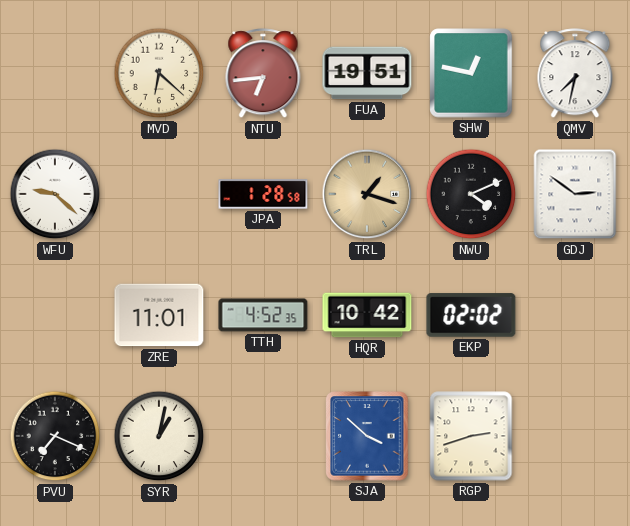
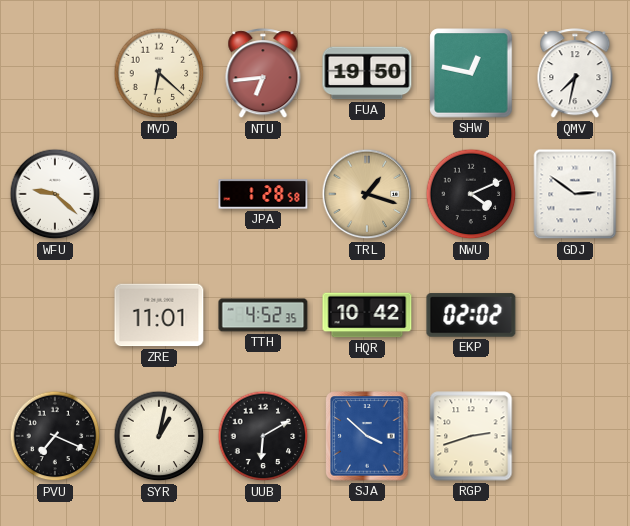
FUA: 19:51 -> 19:50 (367, 73)
UUB: none -> 6:10 (263, 436)
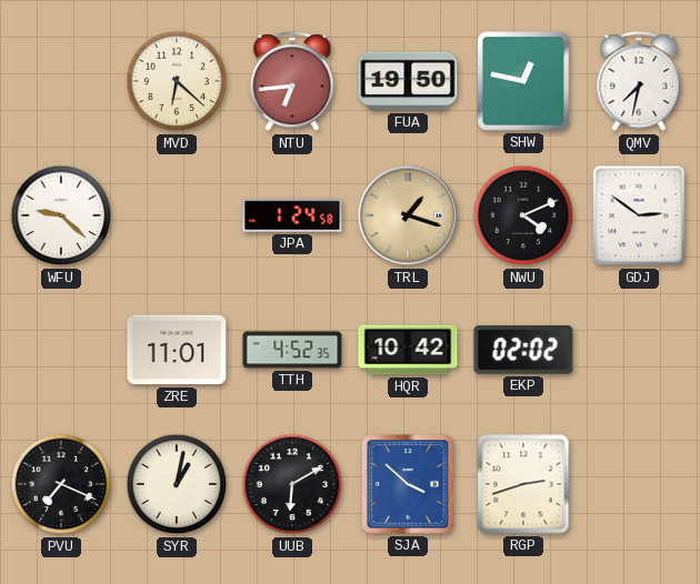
JPA: 1:28 -> 1:24 (292, 215)
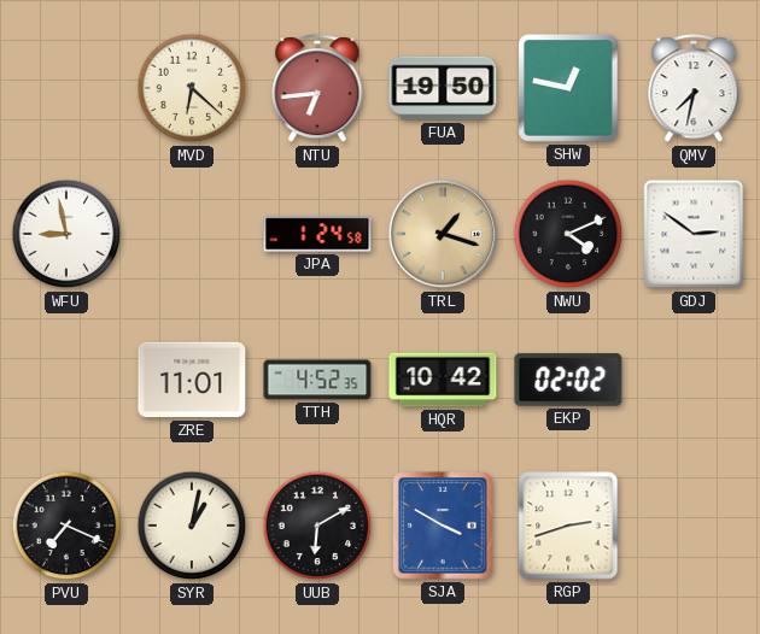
WFU: 9:22 -> 8:58 (66, 234)
SJA: 3:52 -> 3:50 (443, 526)
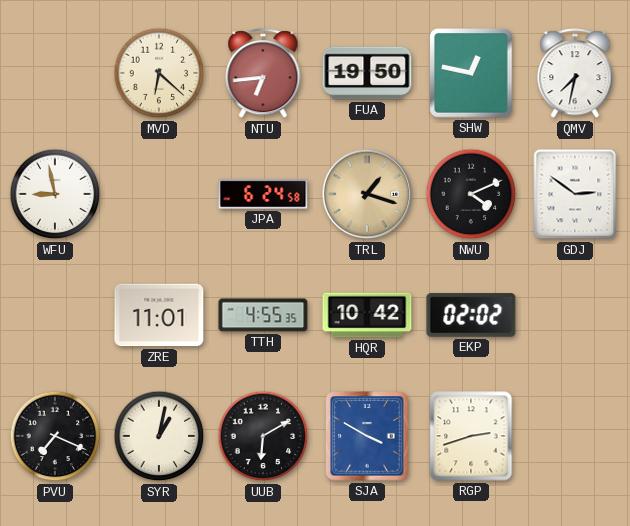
JPA: 1:24 -> 6:24 (263, 194)
TTH: 4:52 -> 4:55 (263, 315)
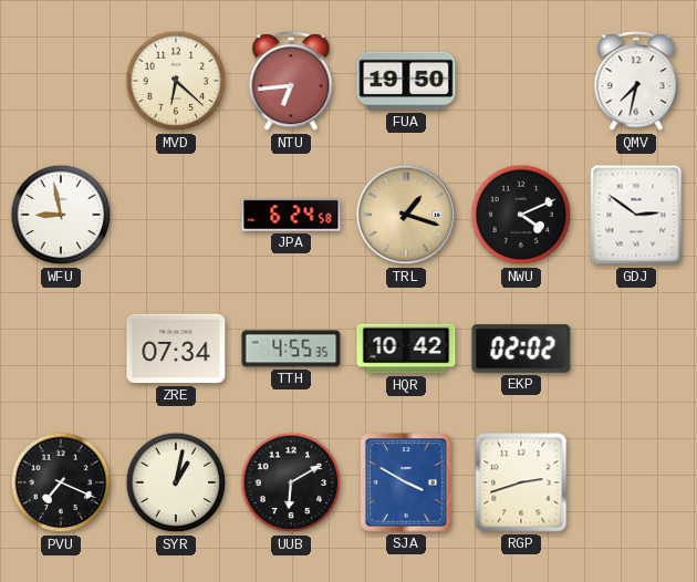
SHW: 12:47 -> none (471, 73)
ZRE: 11:01 -> 07:34 (176, 349)
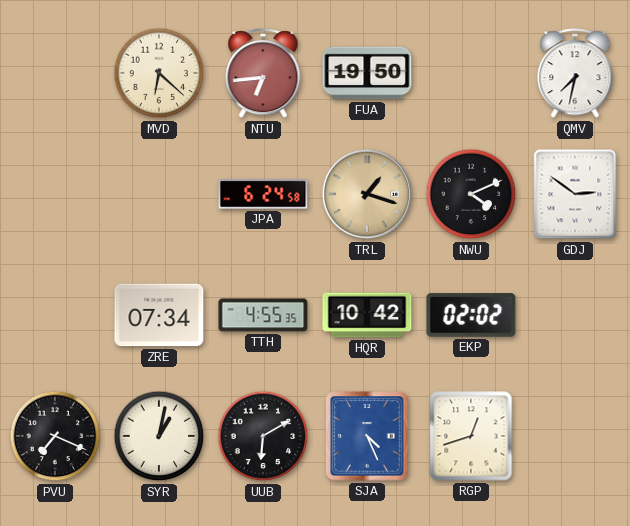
WFU: 8:58 -> none (61, 215)
SJA: 3:50 -> 4:26 (367, 436)
RGP: 2:42 -> 12:42 (471, 436)
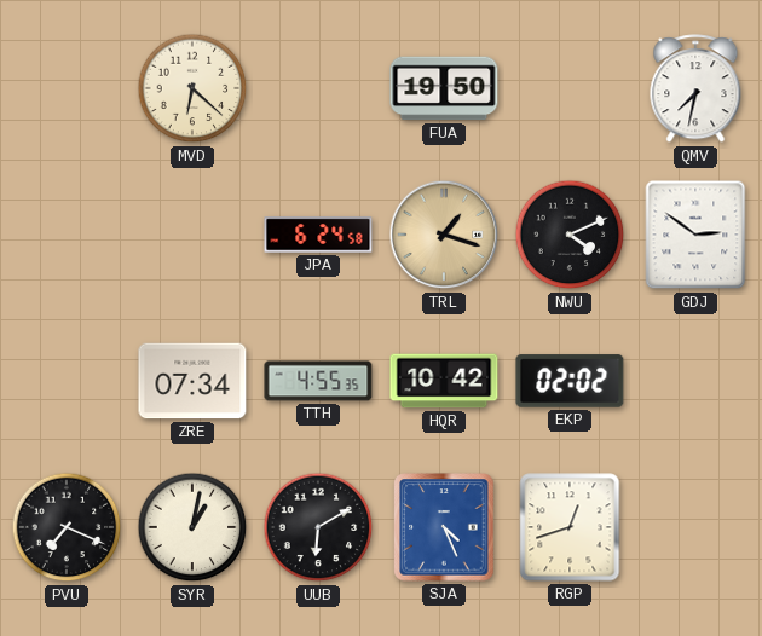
NTU: 6:44 -> none (263, 74)
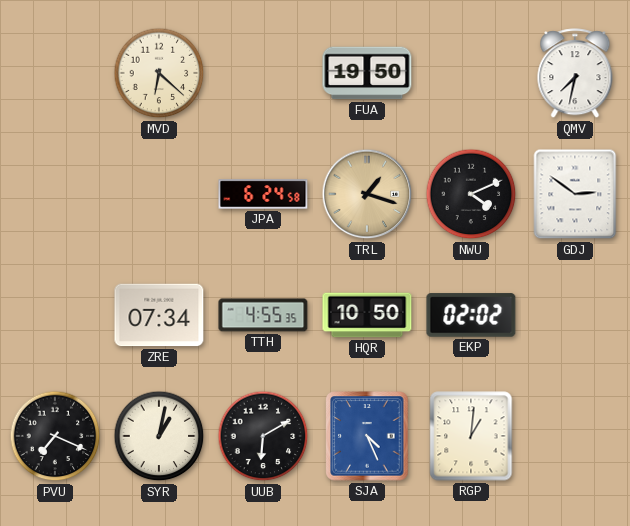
HQR: 10:42 -> 10:50 (367, 315)
RGP: 12:42 -> 1:01 (471, 436)
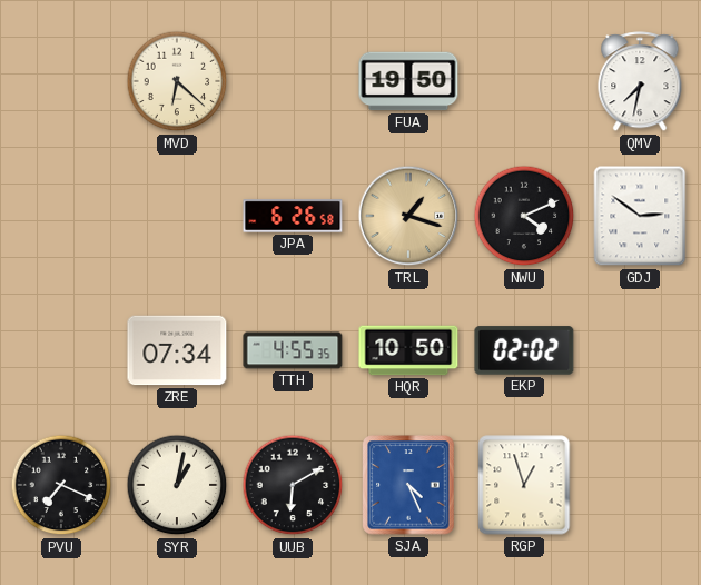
JPA: 6:24 -> 6:26 (293, 216)
RGP: 1:01 -> 12:57 (524, 485)
